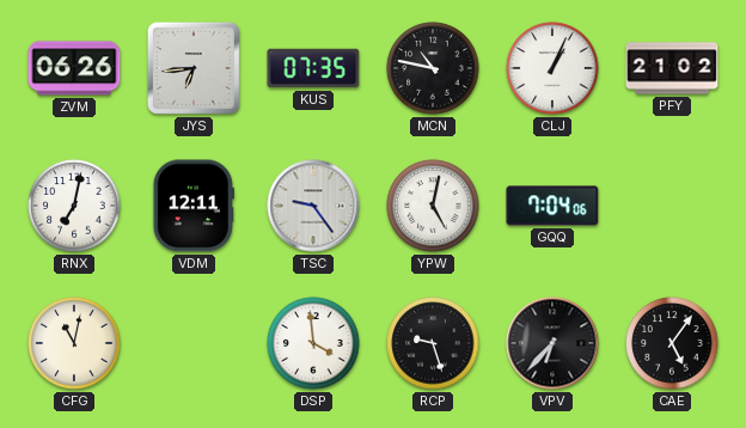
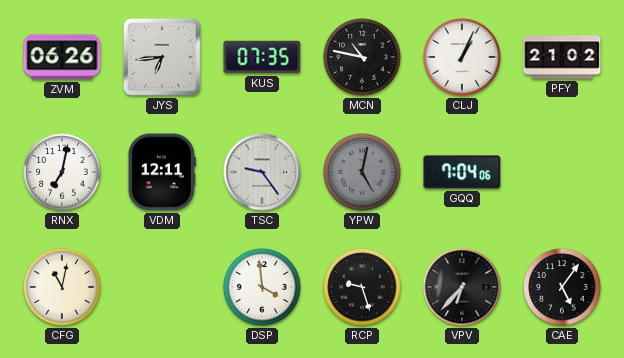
YPW dial: white -> grey (362, 172)
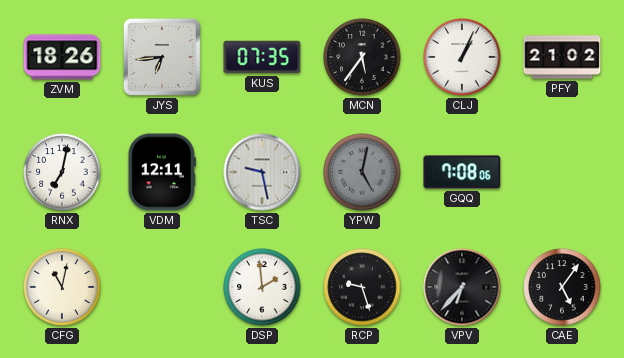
ZVM: 06:26 -> 18:26 (62, 57)
MCN: 10:47 -> 5:36 (362, 57)
TSC: 9:24 -> 9:28 (262, 172)
GQQ: 7:04 -> 7:08 (462, 172)
DSP: 3:59 -> 1:59 (262, 287)
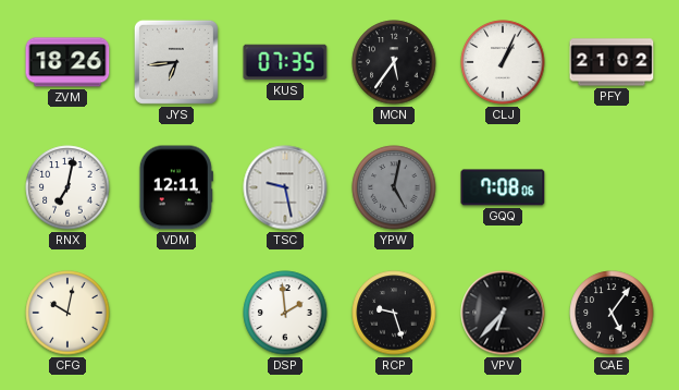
CFG: 11:02 -> 10:02 (67, 313)
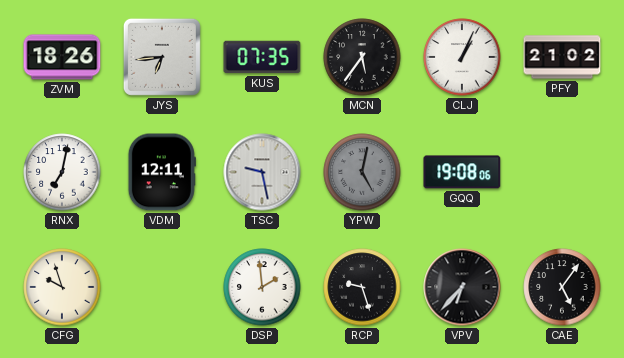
GQQ: 7:08 -> 19:08 (462, 172)
CFG: 10:02 -> 9:57 (62, 287)
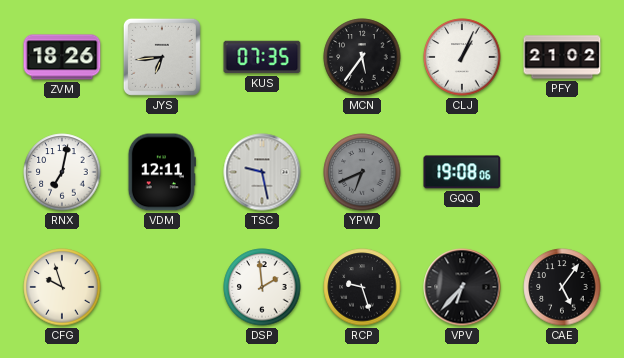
YPW: 5:02 -> 6:41 (362, 172)
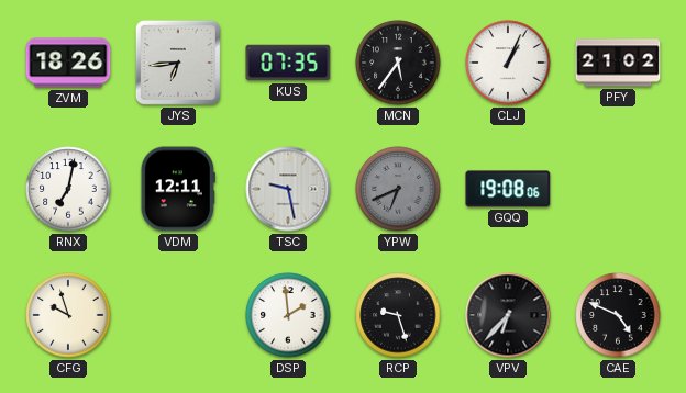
CAE: 5:06 -> 4:49 (618, 315)
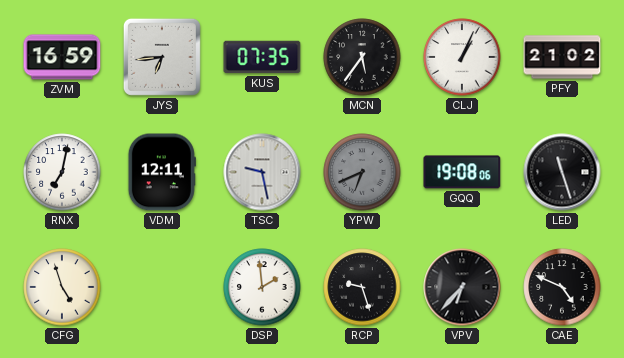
ZVM: 18:26 -> 16:59 (62, 57)
LED: none -> 11:27 (562, 172)
CFG: 9:57 -> 4:57 (62, 287)
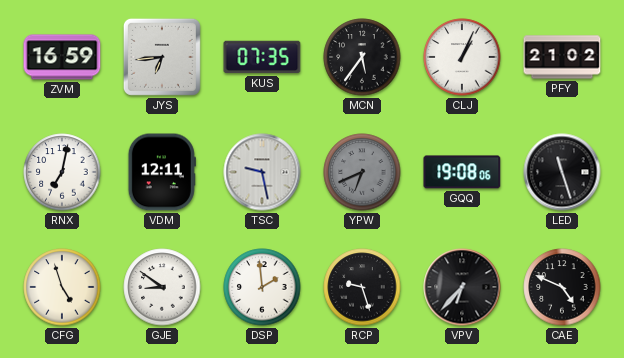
GJE: none -> 8:51 (162, 287)
